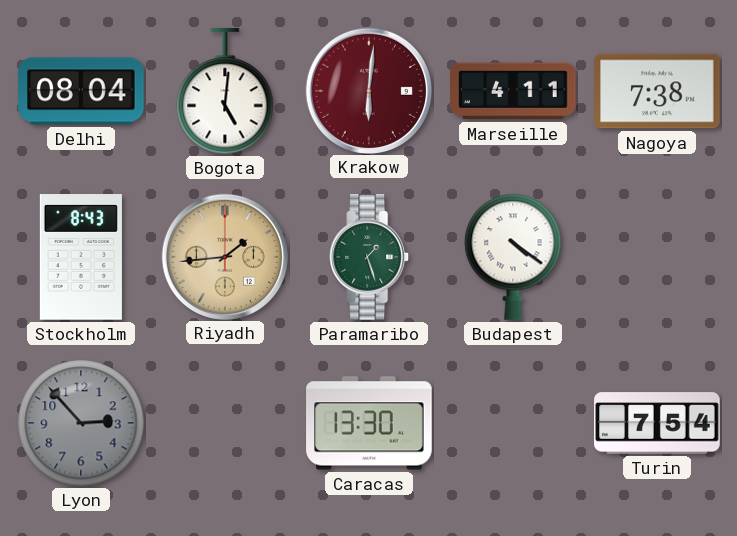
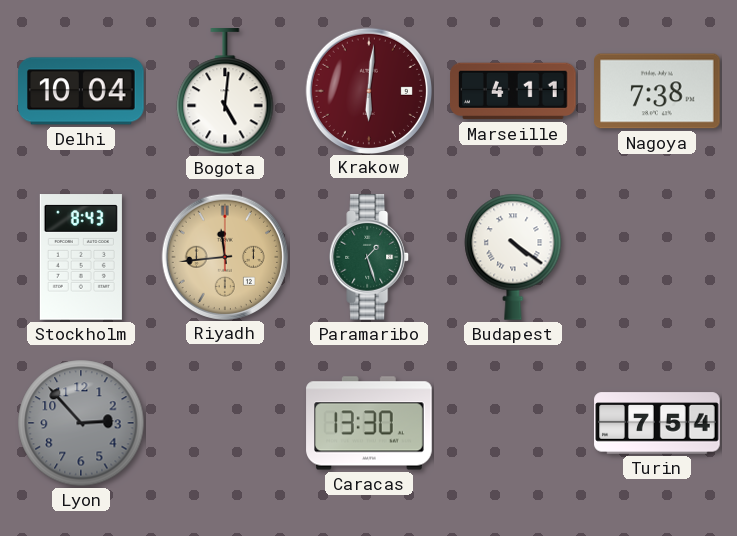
Delhi: 08:04 -> 10:04 (81, 91)
Riyadh: 1:44 -> 11:44 (224, 256)
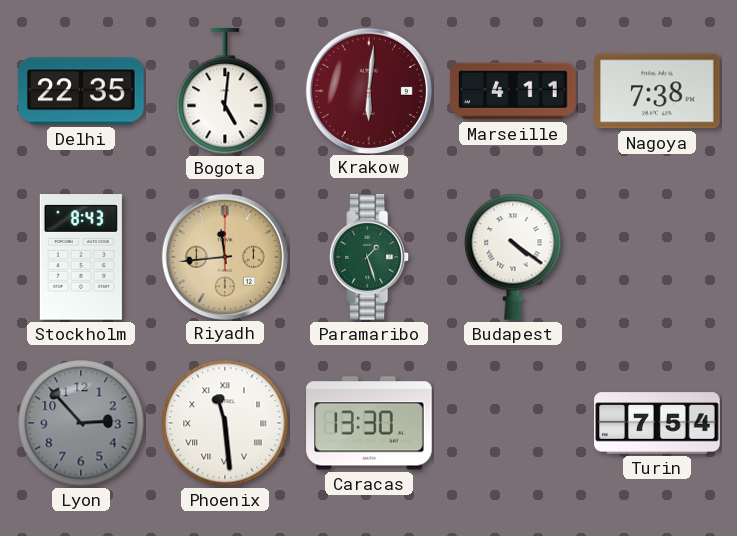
Delhi: 10:04 -> 22:35 (81, 91)
Phoenix: none -> 11:29 (225, 423)
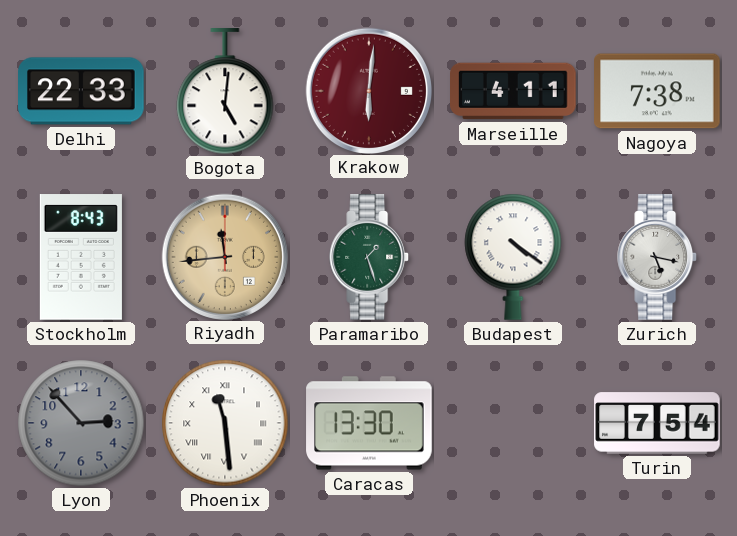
Delhi: 22:35 -> 22:33 (81, 91)
Zurich: none -> 5:17 (658, 257)
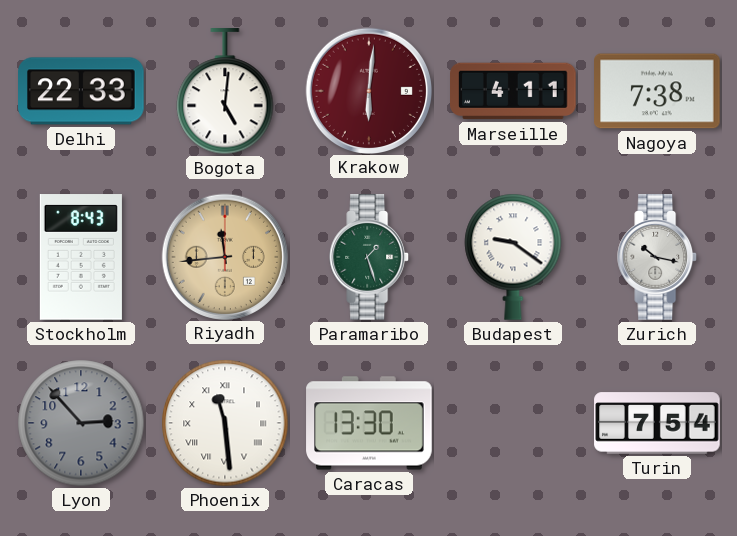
Budapest: 4:21 -> 9:21 (513, 257)
Zurich: 5:17 -> 10:17 (658, 257)
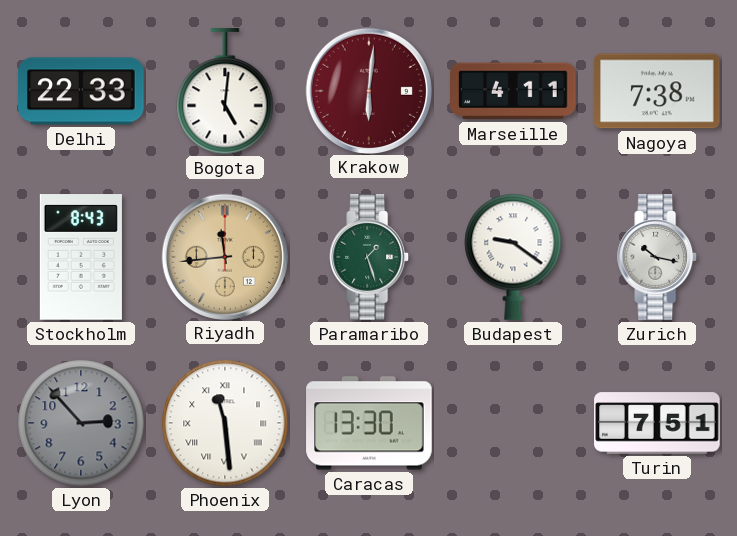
Turin: 7:54 -> 7:51 (657, 423)
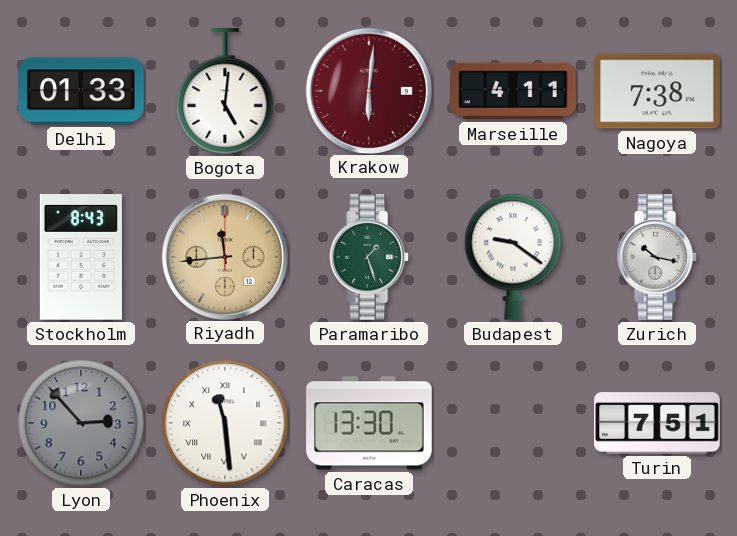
Delhi: 22:33 -> 01:33 (81, 91)
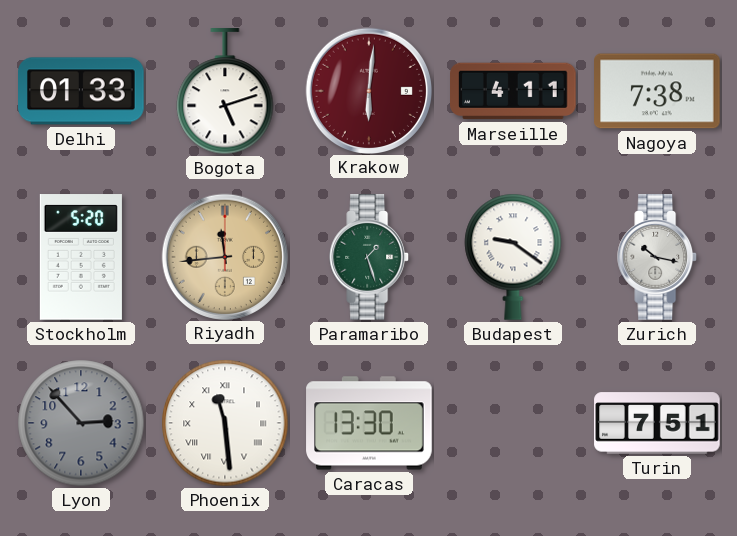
Bogota: 5:01 -> 5:12 (225, 92)
Stockholm: 8:43 -> 5:20 (81, 257)
